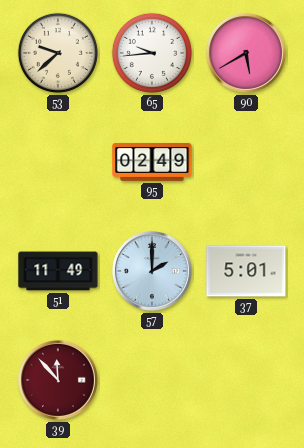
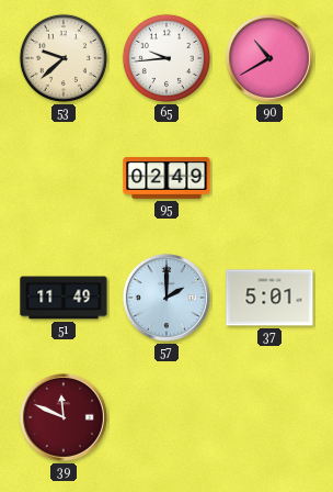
90: 5:40 -> 10:40 (269, 58)
39: 11:53 -> 11:49 (64, 417)
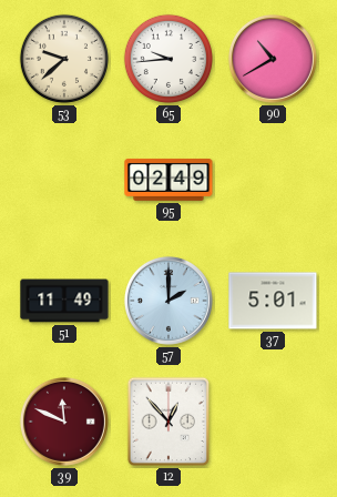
12: none -> 12:53 (168, 422)
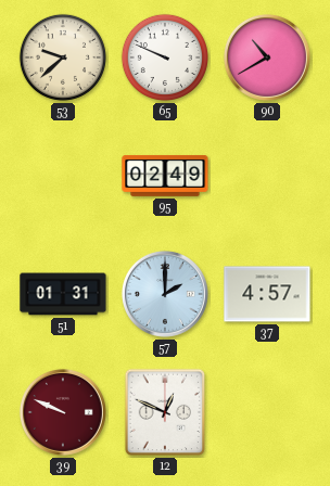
65: 9:44 -> 9:49 (165, 57)
51: 11:49 -> 01:31 (63, 294)
37: 5:01 -> 4:57 (267, 294)
39: 11:49 -> 9:49 (63, 412)
12: 12:53 -> 12:49 (165, 412)
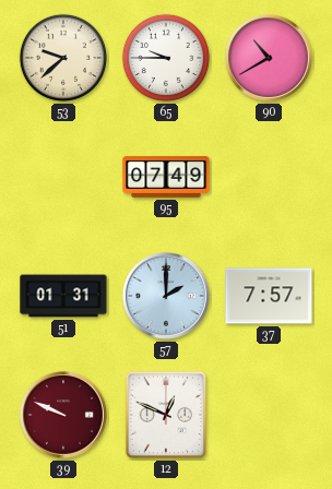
65: 9:49 -> 9:45 (166, 58)
95: 02:49 -> 07:49 (166, 177)
37: 4:57 -> 7:57 (269, 296)
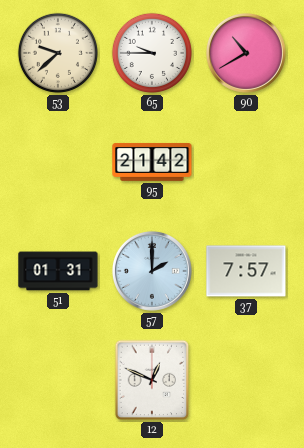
95: 07:49 -> 21:42 (152, 162)
39: 9:49 -> none (63, 415)
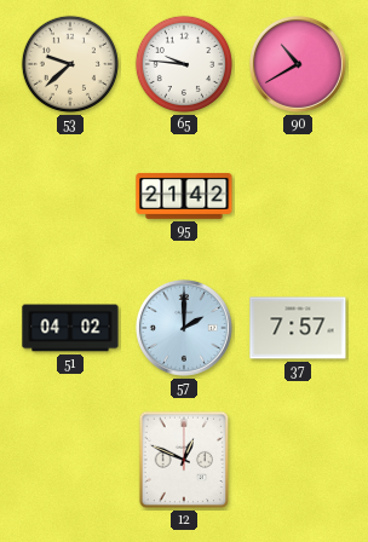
65: 9:45 -> 9:46 (184, 64)
51: 01:31 -> 04:02 (70, 328)
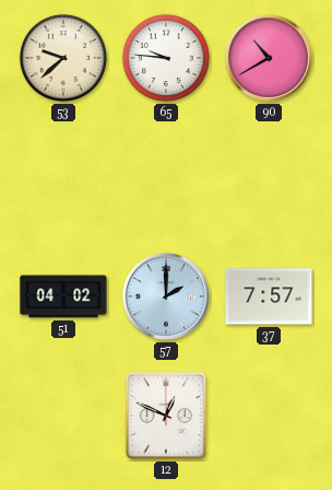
95: 21:42 -> none (184, 196)
